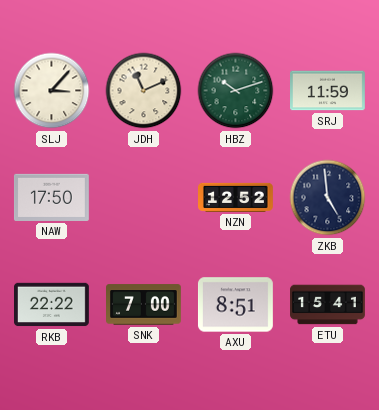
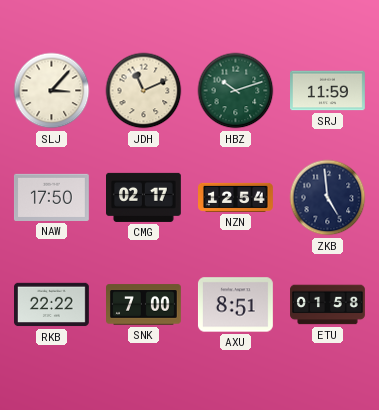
CMG: none -> 02:17 (144, 197)
NZN: 12:52 -> 12:54 (236, 197)
ETU: 15:41 -> 01:58 (328, 305)
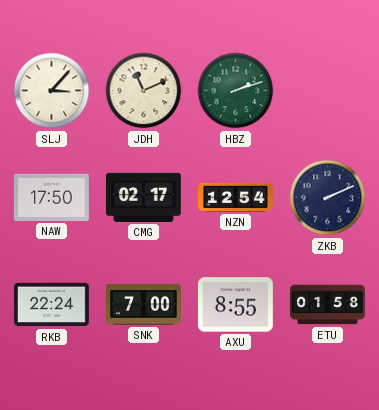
HBZ: 10:12 -> 2:12 (236, 91)
SRJ: 11:59 -> none (328, 91)
ZKB: 4:59 -> 2:11 (328, 198)
RKB: 22:22 -> 22:24 (52, 305)
AXU: 8:51 -> 8:55 (236, 305)
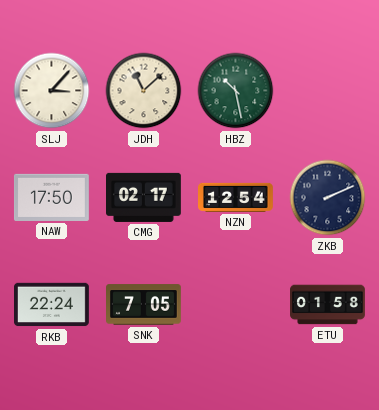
JDH: 11:11 -> 11:08 (144, 91)
HBZ: 2:12 -> 10:28 (236, 91)
SNK: 7:00 -> 7:05 (144, 305)
AXU: 8:55 -> none (236, 305)
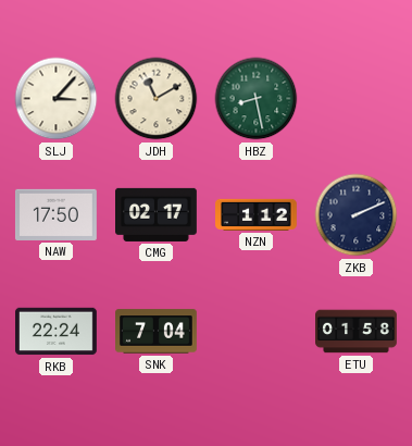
JDH: 11:08 -> 11:10 (157, 99)
HBZ: 10:28 -> 8:28 (257, 99)
NZN: 12:54 -> 1:12 (257, 214)
SNK: 7:05 -> 7:04 (157, 332)
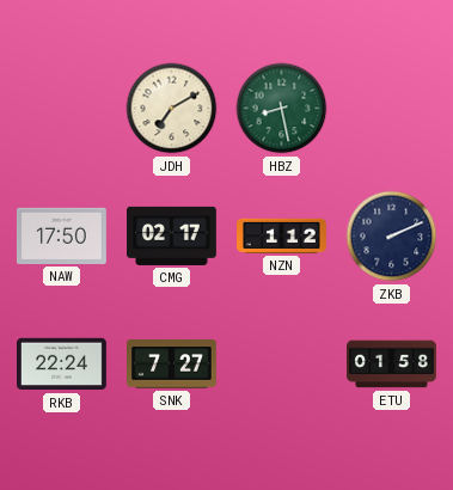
SLJ: 3:07 -> none (57, 99)
JDH: 11:10 -> 7:10 (172, 109)
SNK: 7:04 -> 7:27 (172, 365)
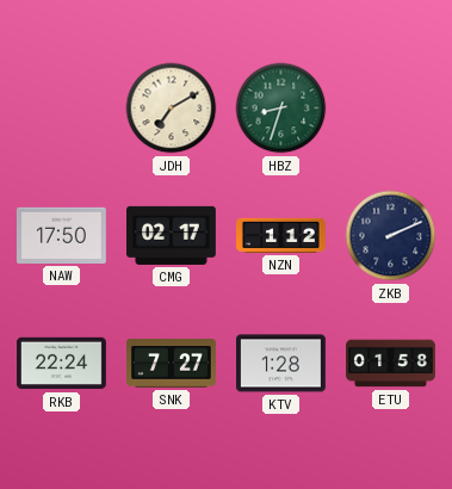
HBZ: 8:28 -> 8:33 (281, 109)
KTV: none -> 1:28 (281, 364)
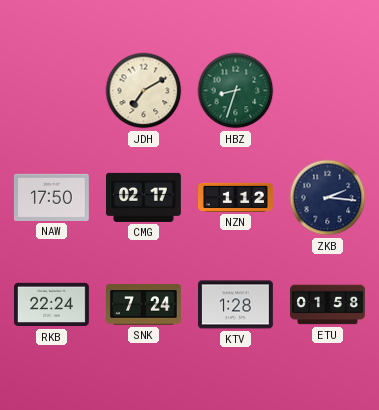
ZKB: 2:11 -> 2:16 (328, 198)
SNK: 7:27 -> 7:24 (144, 305)
